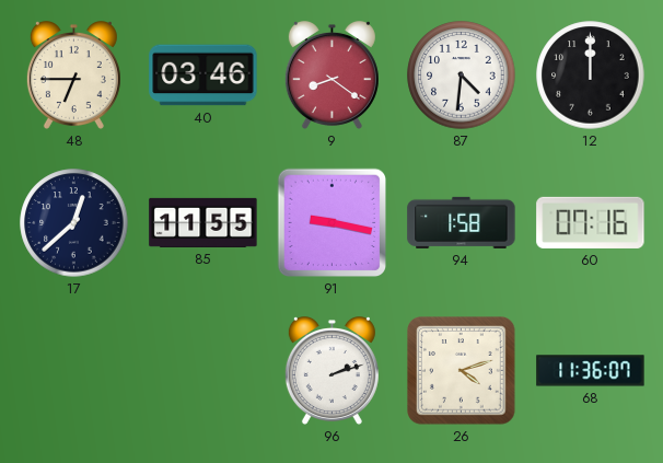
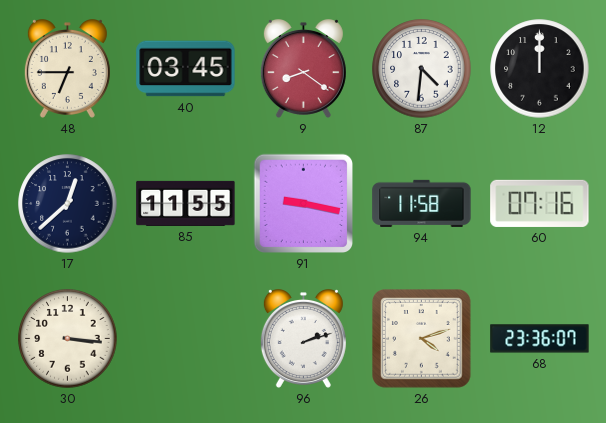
40: 03:46 -> 03:45 (186, 69)
94: 1:58 -> 11:58 (422, 203)
30: none -> 3:16 (68, 339)
68: 11:36 -> 23:36 (540, 339)
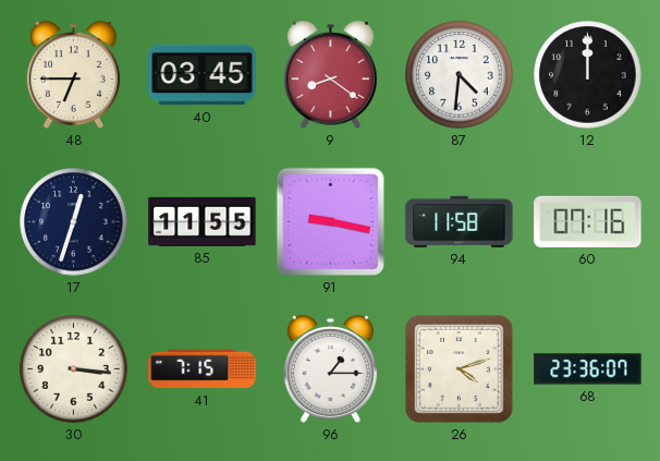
17: 12:38 -> 12:33 (74, 222)
41: none -> 7:15 (203, 369)
96: 2:12 -> 1:15 (330, 369)
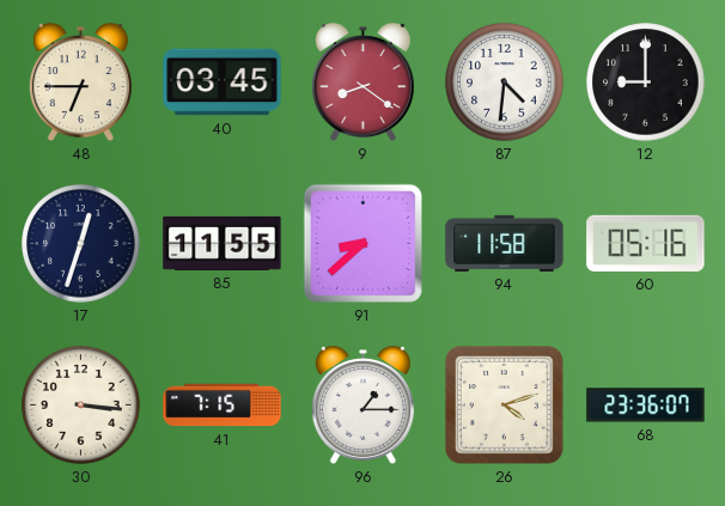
12: 12:00 -> 9:00 (646, 83)
91: 9:17 -> 8:38 (364, 244)
60: 07:16 -> 05:16 (646, 243)
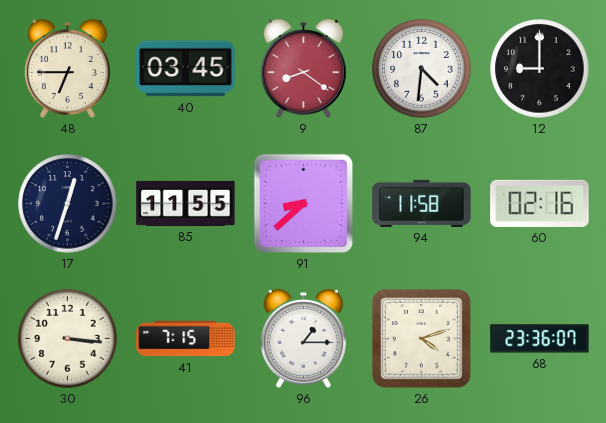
60: 05:16 -> 02:16 (540, 203)
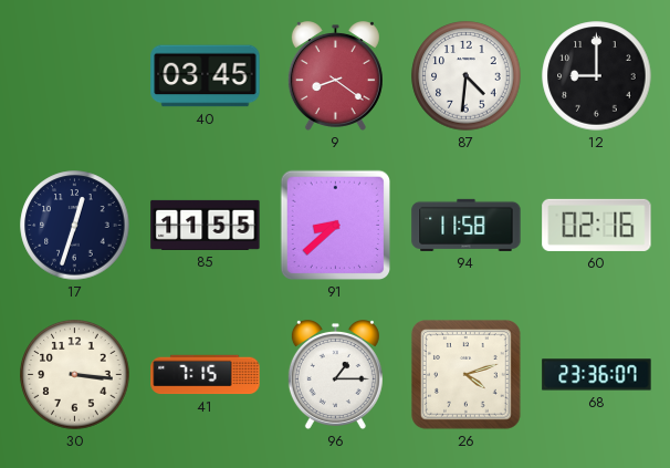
48: 6:45 -> none (67, 69)
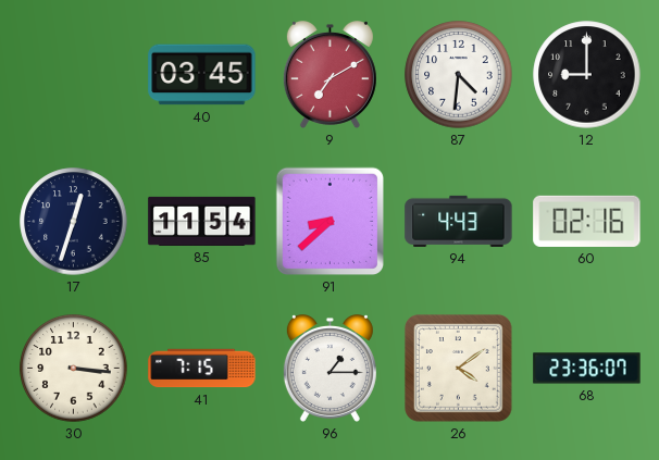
9: 8:21 -> 7:10 (329, 75)
85: 11:55 -> 11:54 (202, 221)
94: 11:58 -> 4:43 (459, 221)
26: 4:12 -> 4:09 (459, 369)
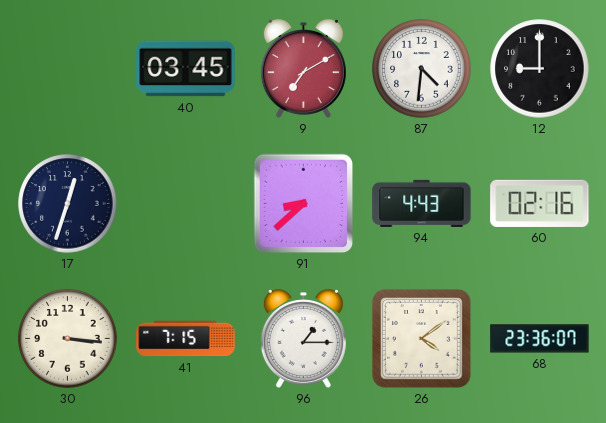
85: 11:54 -> none (202, 221)
